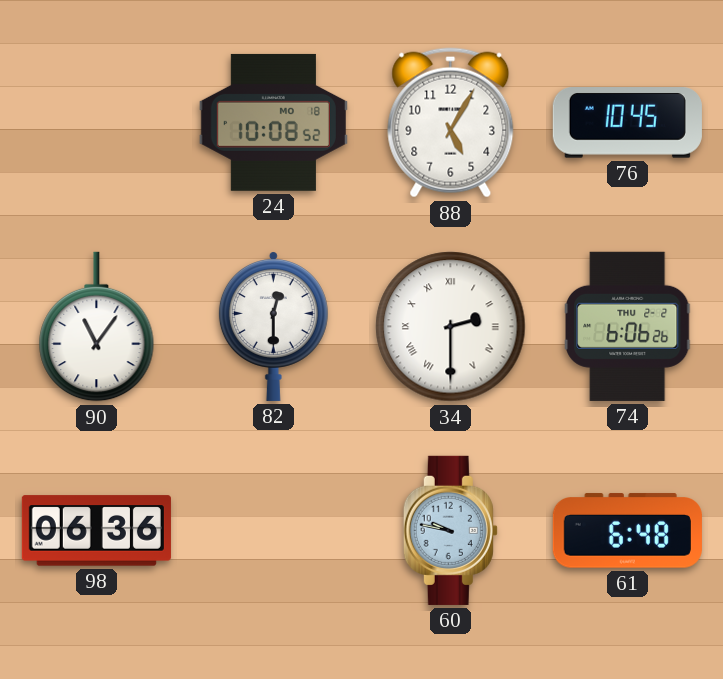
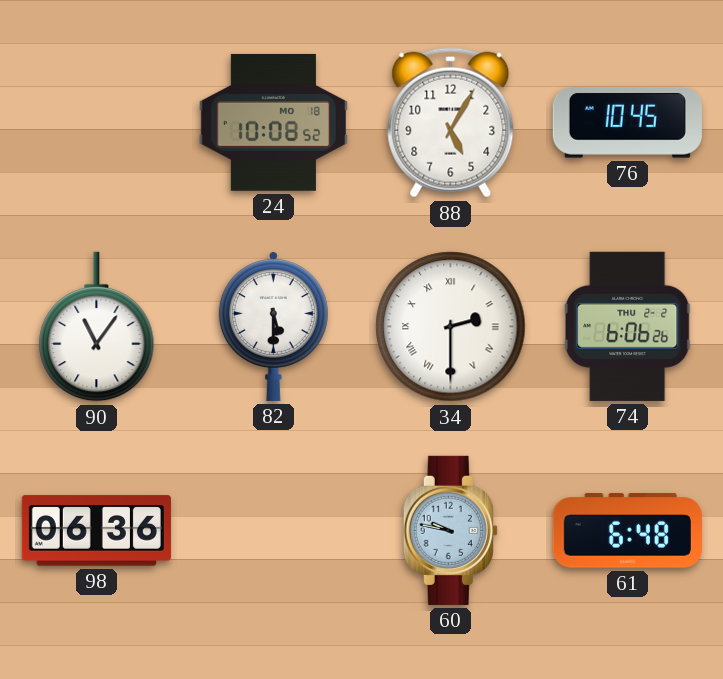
82: 12:30 -> 5:30 (273, 327)
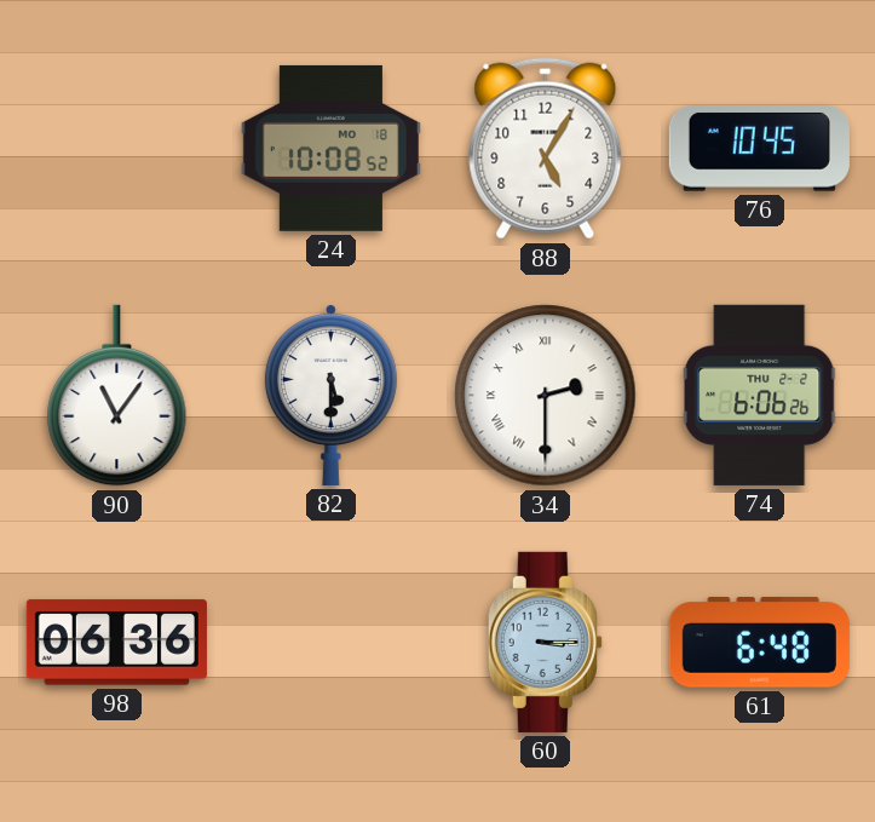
60: 9:47 -> 3:15 (545, 642)
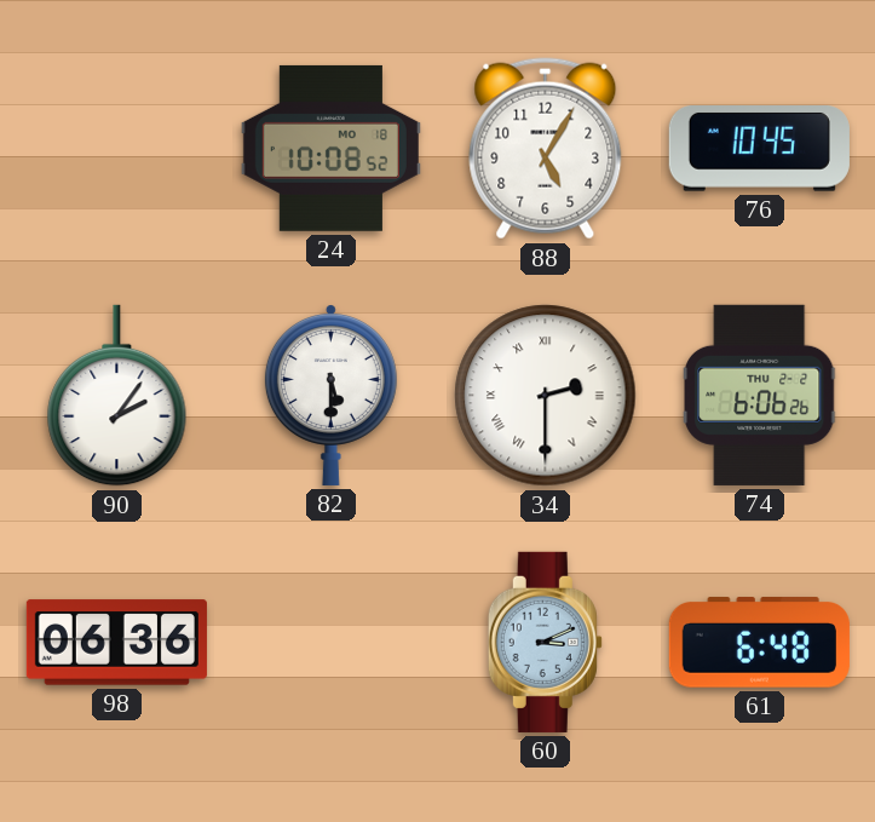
90: 11:06 -> 2:06 (117, 396)
60: 3:15 -> 3:11 (545, 642)
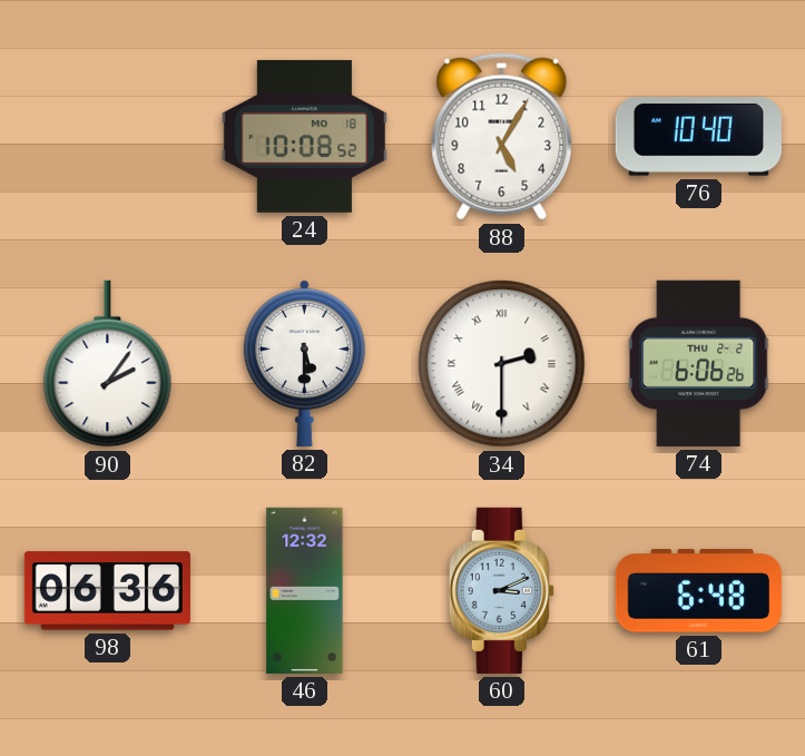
76: 10:45 -> 10:40 (698, 137)
46: none -> 12:32 (305, 590)
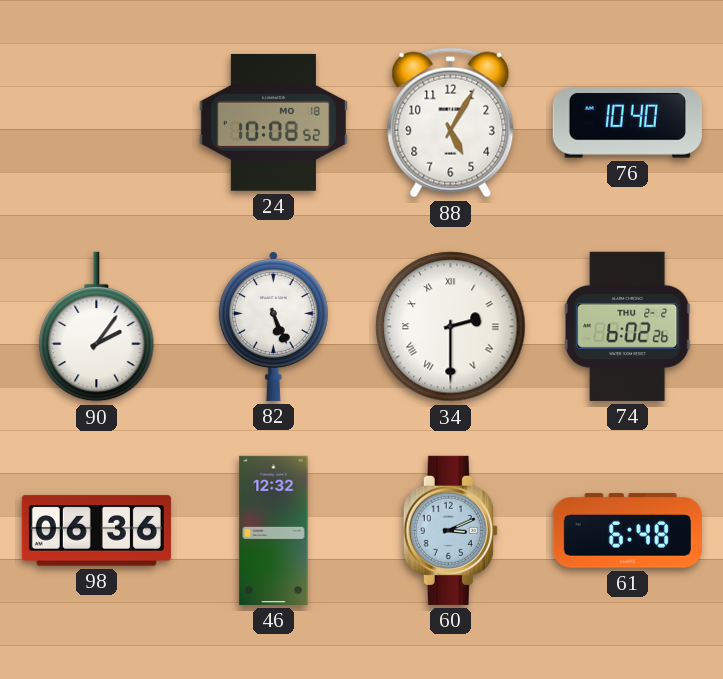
82: 5:30 -> 5:26 (273, 327)
74: 6:06 -> 6:02 (628, 326)
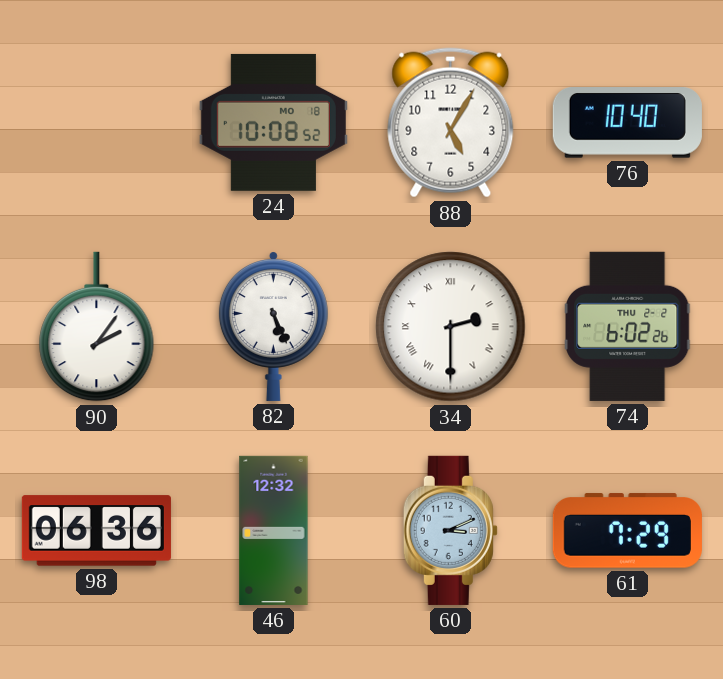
61: 6:48 -> 7:29 (627, 531)
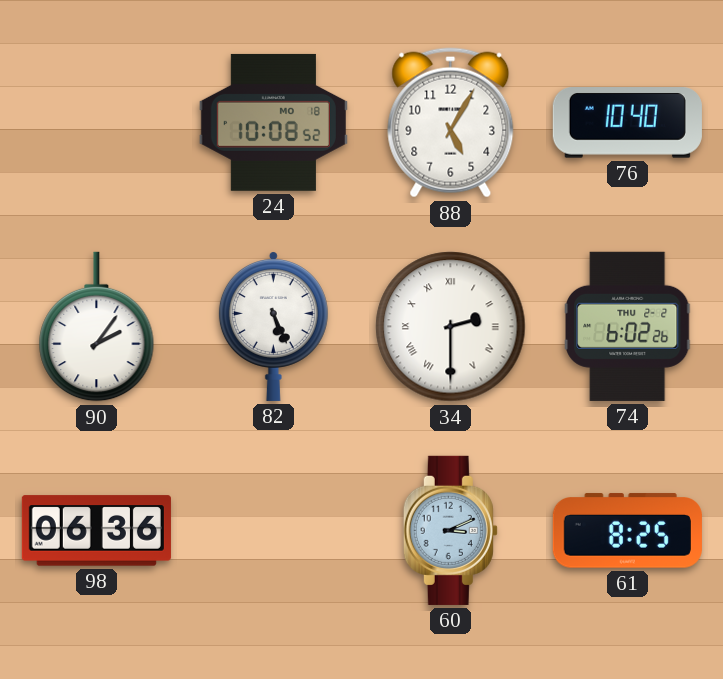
46: 12:32 -> none (274, 530)
61: 7:29 -> 8:25 (627, 531)
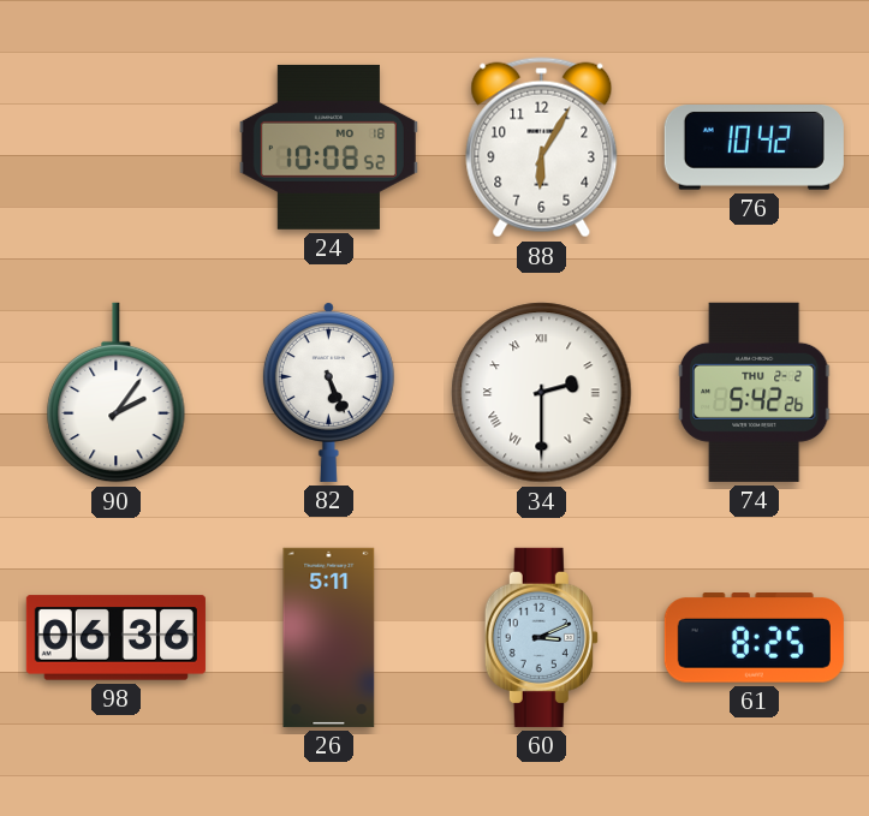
88: 5:05 -> 6:05 (542, 148)
76: 10:40 -> 10:42 (754, 148)
74: 6:02 -> 5:42 (755, 392)
26: none -> 5:11 (329, 637)
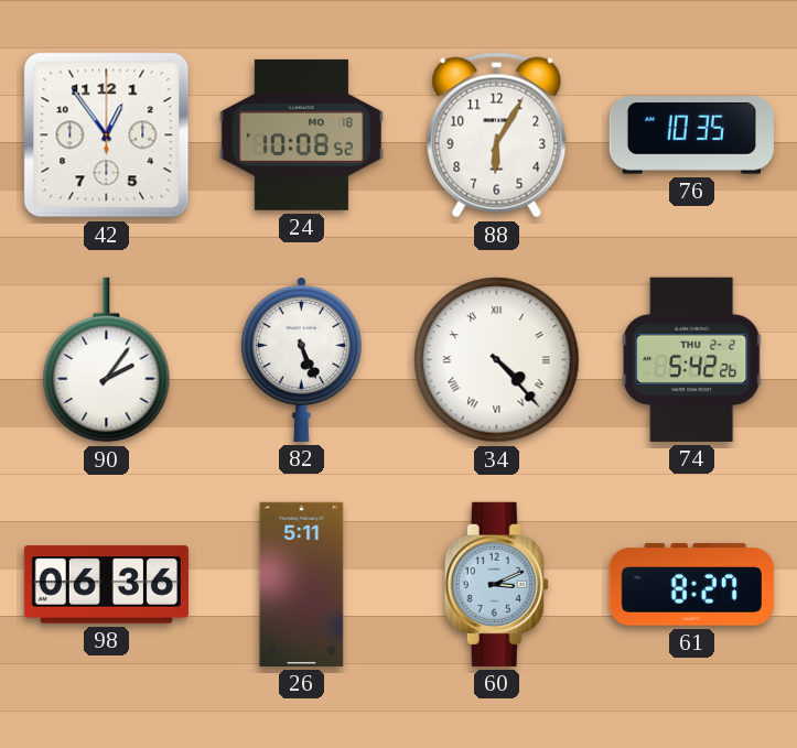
42: none -> 12:54 (107, 135)
76: 10:42 -> 10:35 (691, 135)
34: 2:30 -> 4:23 (497, 360)
61: 8:25 -> 8:27 (691, 585)
